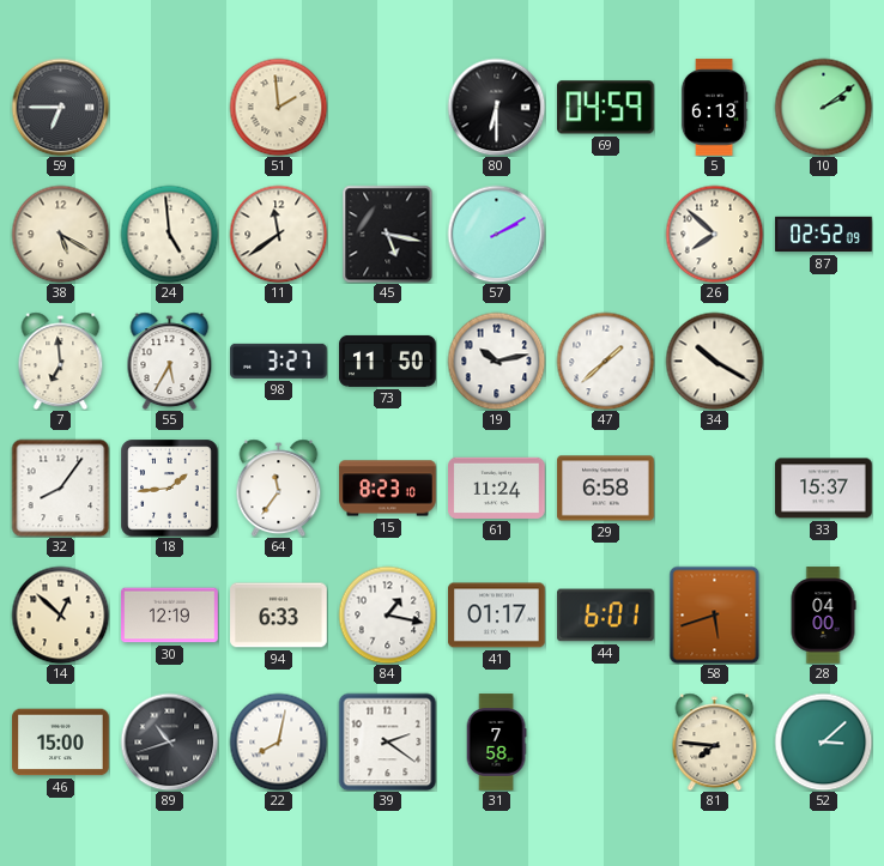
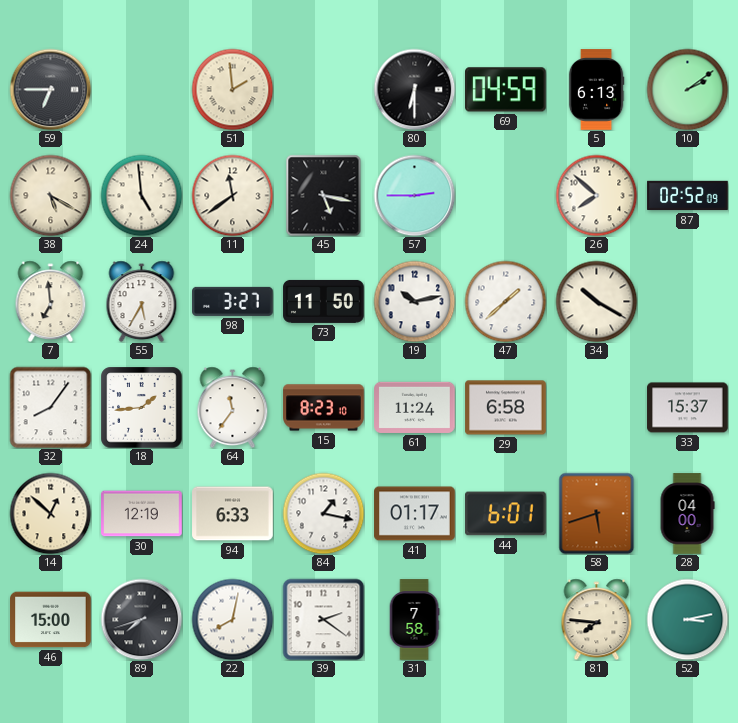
57: 2:10 -> 2:45 (414, 195)
89: 10:42 -> 7:42 (141, 619)
52: 3:08 -> 3:13 (687, 619)
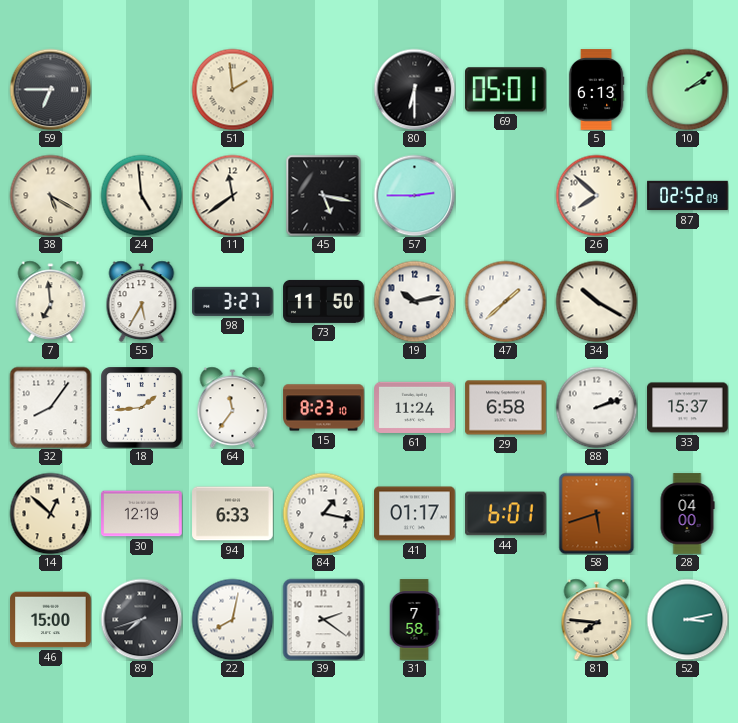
69: 04:59 -> 05:01 (506, 90)
88: none -> 2:12 (596, 407)
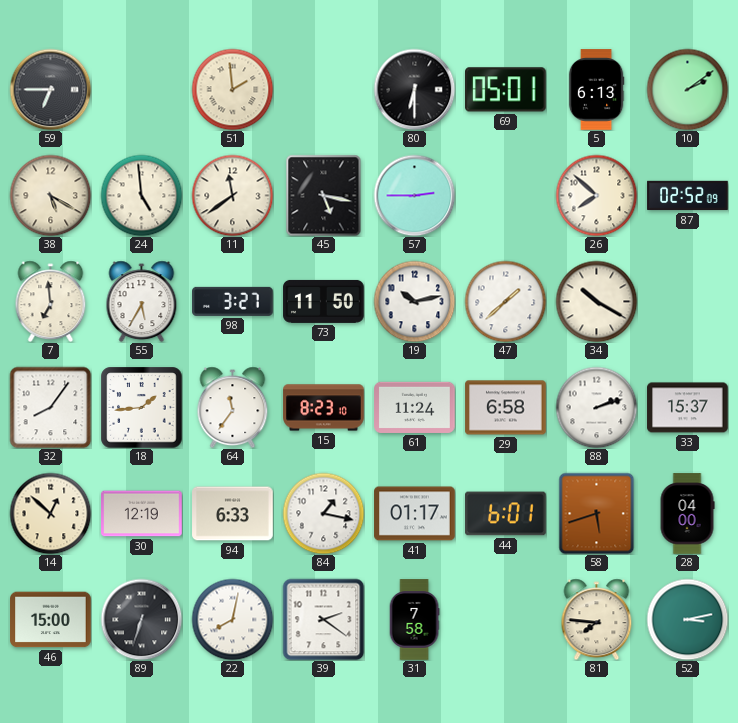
89: 7:42 -> 6:33 (141, 619)
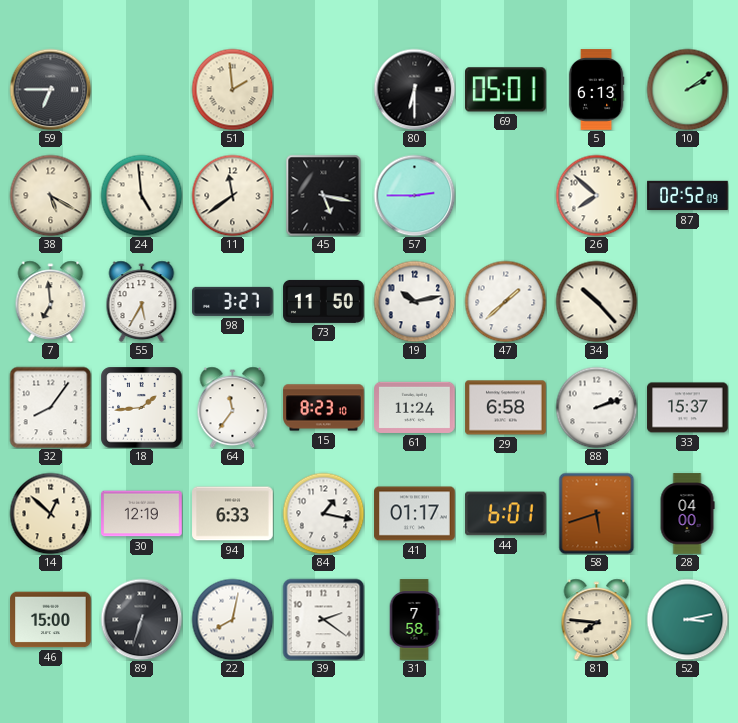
34: 10:20 -> 10:23 (596, 301)
